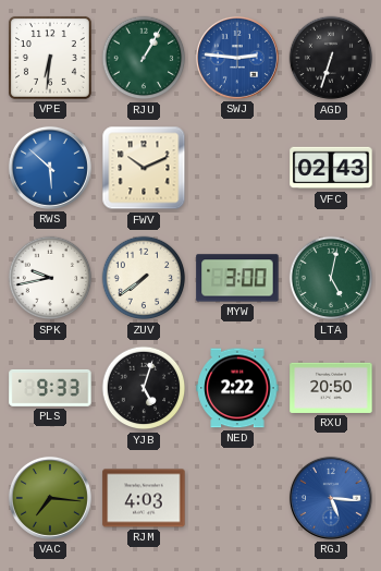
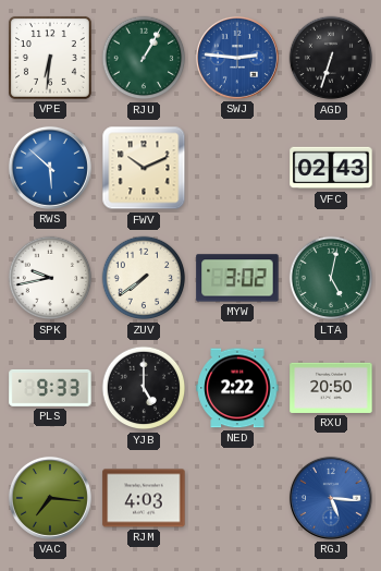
MYW: 3:00 -> 3:02 (237, 278)
YJB: 5:03 -> 5:00 (144, 388)
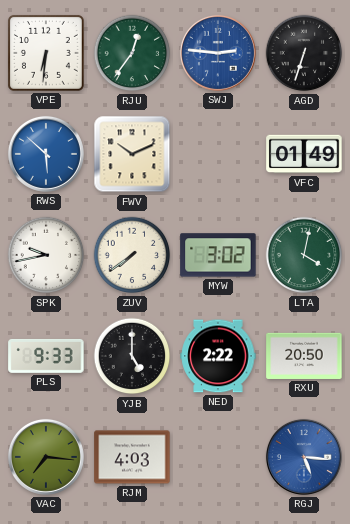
RJU: 1:05 -> 12:36 (132, 53)
VFC: 02:43 -> 01:49 (304, 154)
LTA: 5:02 -> 4:02 (304, 255)
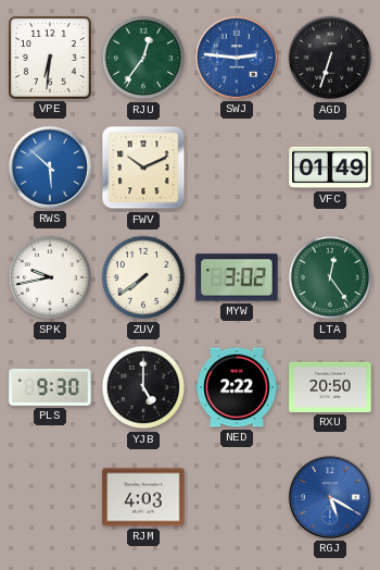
LTA: 4:02 -> 12:24 (330, 277)
PLS: 9:33 -> 9:30 (50, 387)
VAC: 7:16 -> none (46, 457)
RGJ: 5:16 -> 5:20 (330, 497)
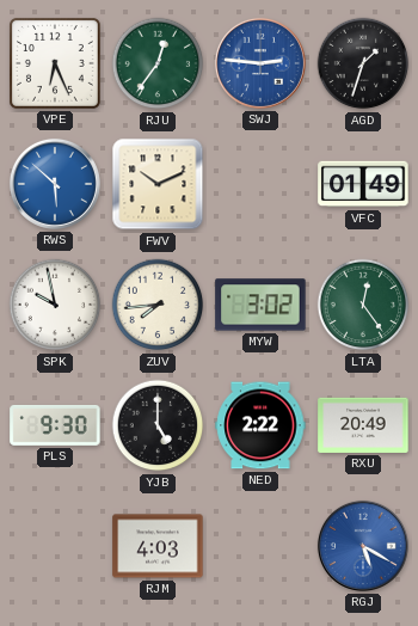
VPE: 6:31 -> 6:26 (55, 63)
AGD: 6:33 -> 1:33 (363, 63)
SPK: 9:43 -> 9:58 (55, 305)
ZUV: 7:39 -> 7:44 (158, 305)
RXU: 20:50 -> 20:49 (363, 425)
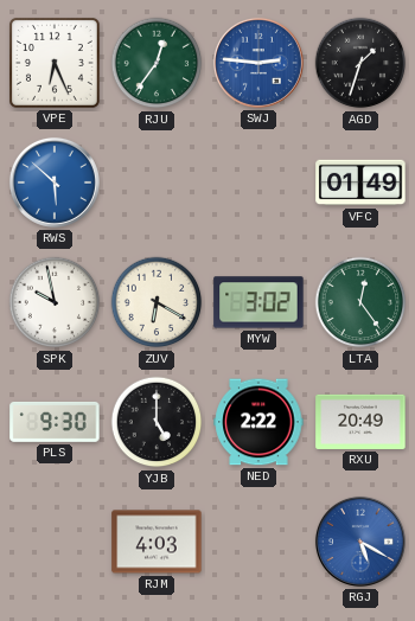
FWV: 10:11 -> none (158, 184)
ZUV: 7:44 -> 6:20 (157, 302)
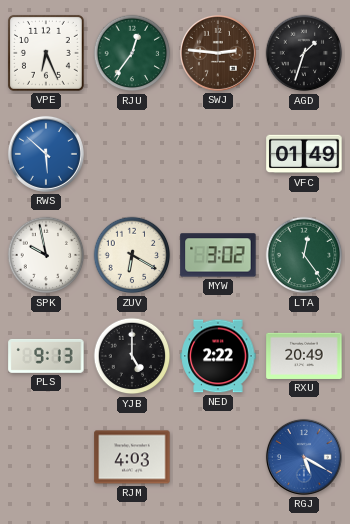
SWJ dial: blue -> brown (218, 53)
PLS: 9:30 -> 9:13 (46, 356)
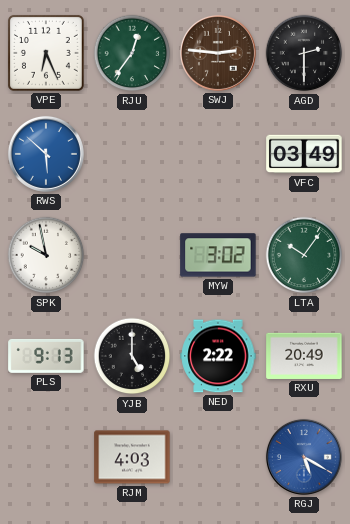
AGD: 1:33 -> 2:30 (304, 53)
VFC: 01:49 -> 03:49 (304, 154)
ZUV: 6:20 -> none (132, 255)
LTA: 12:24 -> 10:06 (304, 255)
